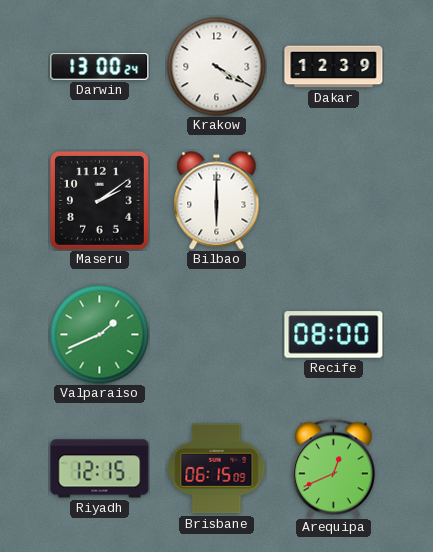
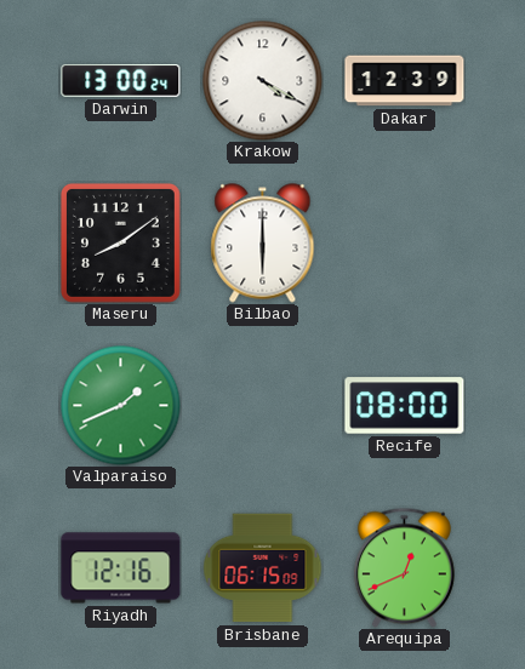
Maseru: 2:09 -> 8:09 (121, 244)
Riyadh: 12:15 -> 12:16 (121, 568)
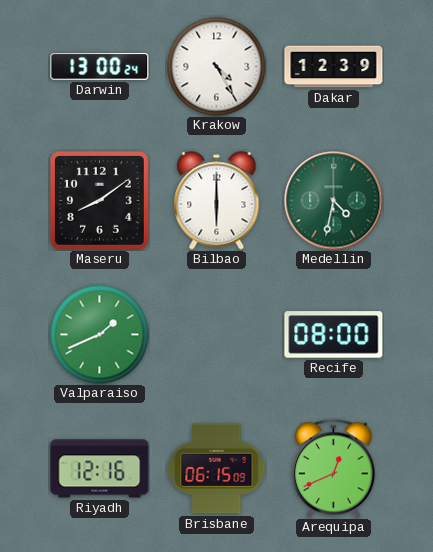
Krakow: 4:20 -> 4:25 (217, 67)
Medellin: none -> 4:32 (334, 201)
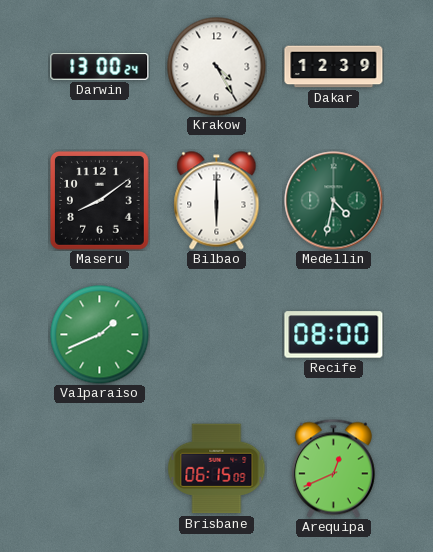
Riyadh: 12:16 -> none (100, 469)
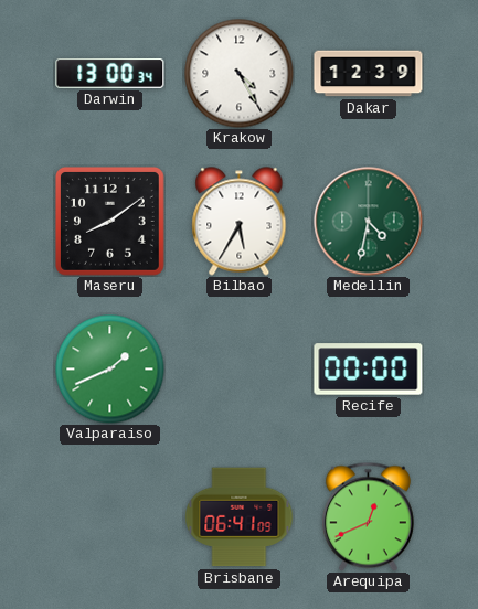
Darwin: 13:00:24 -> 13:00:34 (110, 74)
Bilbao: 6:00 -> 5:35 (240, 222)
Recife: 08:00 -> 00:00 (369, 370)
Brisbane: 06:15 -> 06:41 (240, 517)
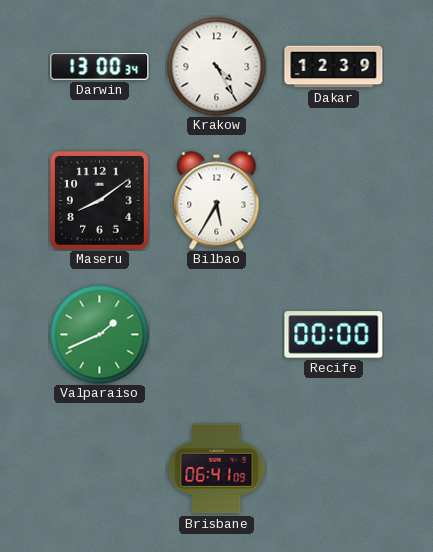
Medellin: 4:32 -> none (369, 222)
Arequipa: 12:41 -> none (368, 516)
